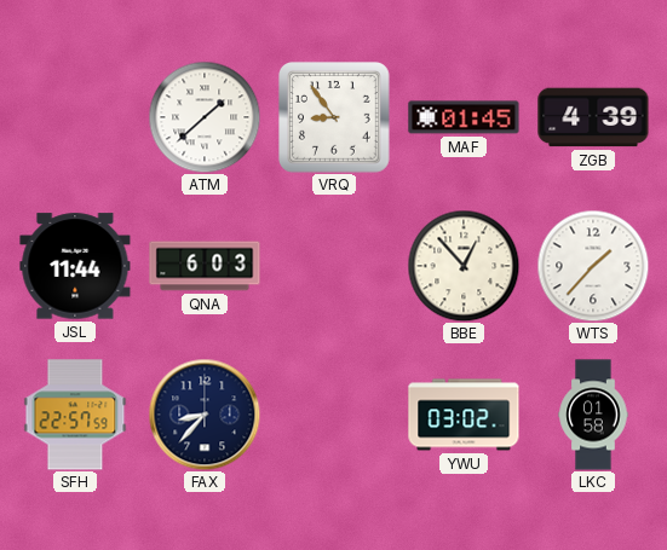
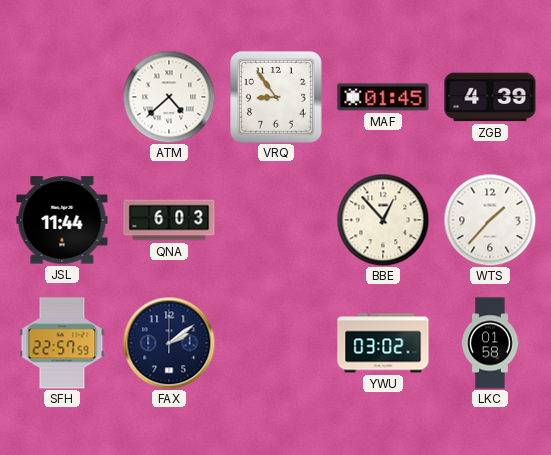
ATM: 1:38 -> 4:38 (169, 97)
FAX: 8:37 -> 2:09 (169, 343)
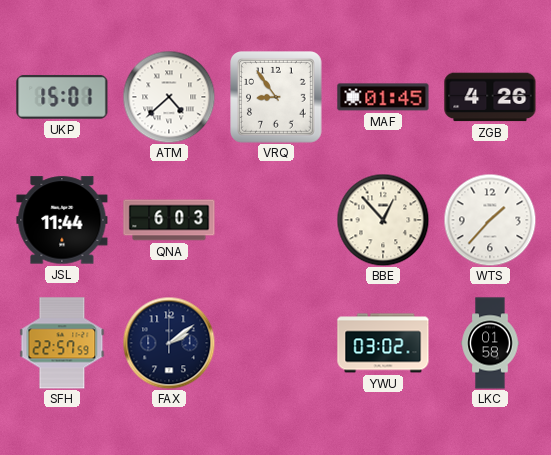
UKP: none -> 15:01 (62, 97)
ZGB: 4:39 -> 4:26 (490, 97)
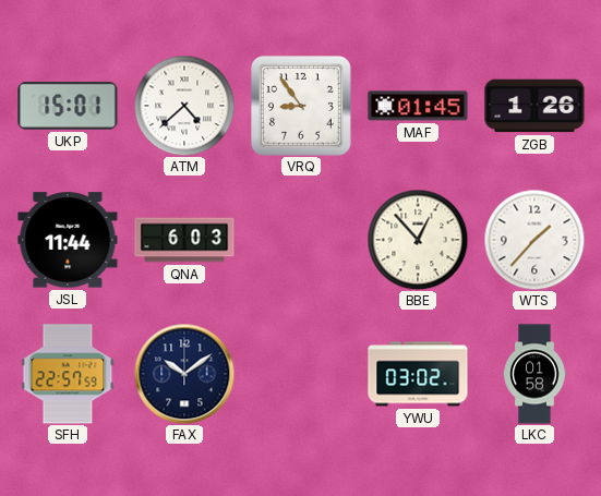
ZGB: 4:26 -> 1:26 (534, 106)
FAX: 2:09 -> 10:09 (184, 374)
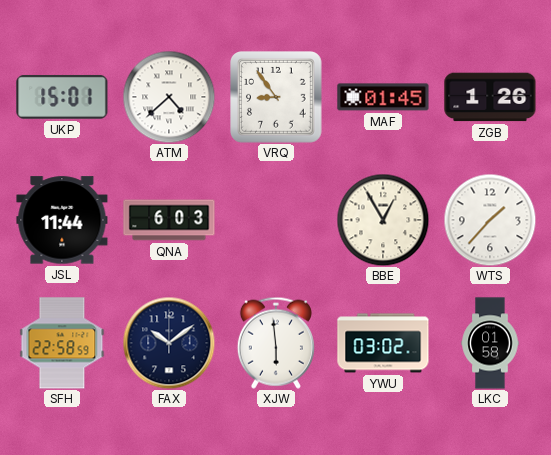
BBE: 12:53 -> 12:55 (383, 220)
SFH: 22:57 -> 22:58 (62, 343)
XJW: none -> 5:59 (276, 343)
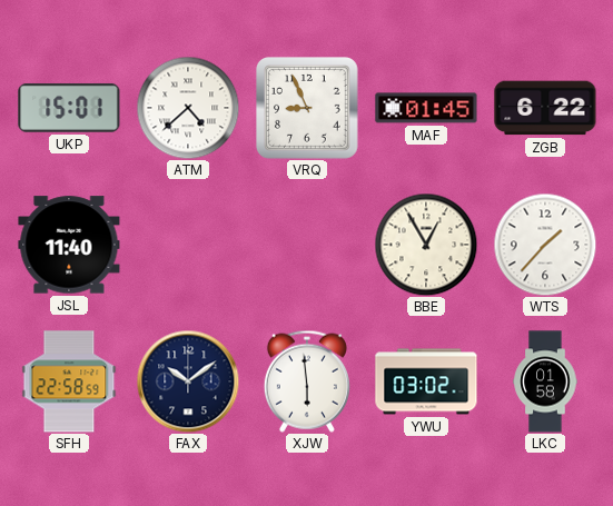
VRQ: 8:54 -> 8:56 (308, 109)
ZGB: 1:26 -> 6:22 (545, 108)
JSL: 11:44 -> 11:40 (69, 245)
QNA: 6:03 -> none (169, 220)
